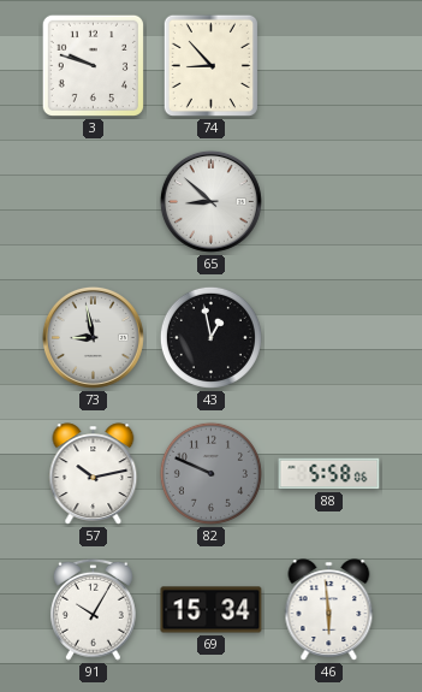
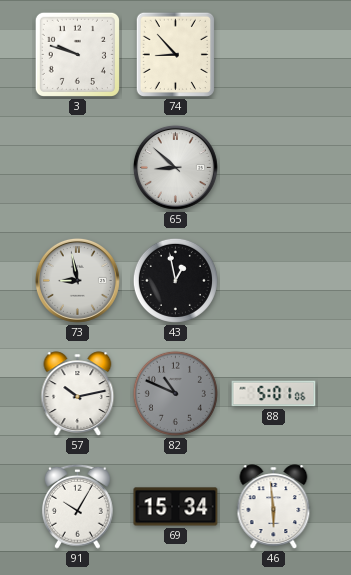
82: 9:49 -> 10:49 (175, 393)
88: 5:58 -> 5:01 (274, 394)
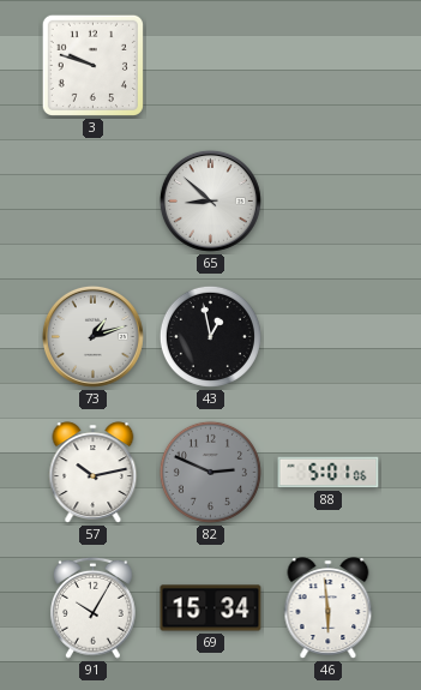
74: 8:53 -> none (175, 54)
73: 8:58 -> 1:12 (92, 336)
82: 10:49 -> 2:49 (210, 472)
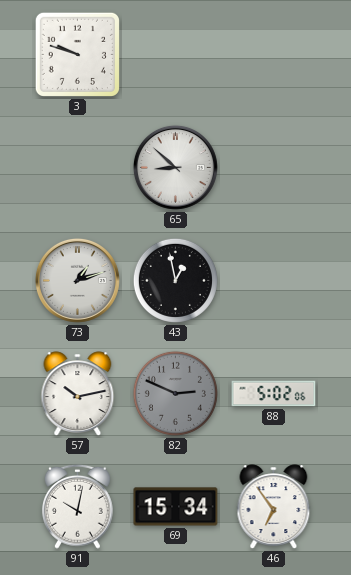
88: 5:01 -> 5:02 (274, 394)
91: 10:05 -> 10:02 (77, 506)
46: 5:59 -> 6:54 (274, 507)
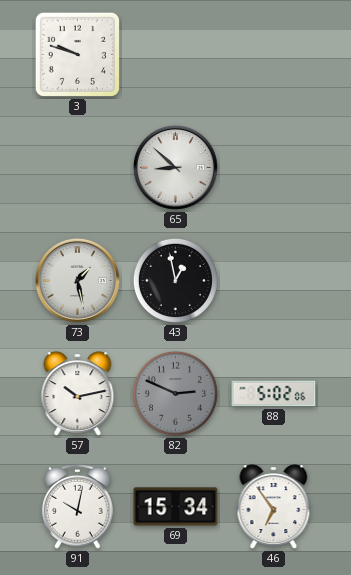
73: 1:12 -> 1:28 (77, 280)
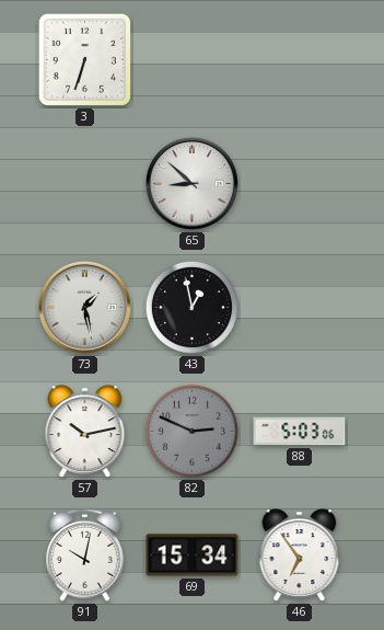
3: 9:48 -> 6:33 (84, 59)
88: 5:02 -> 5:03 (300, 432)
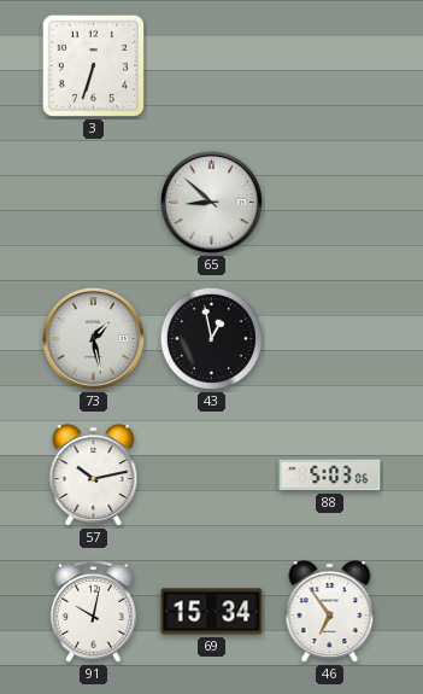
82: 2:49 -> none (191, 431)
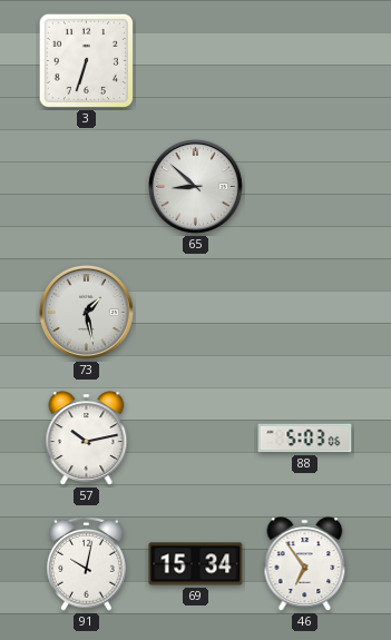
43: 12:58 -> none (211, 338)
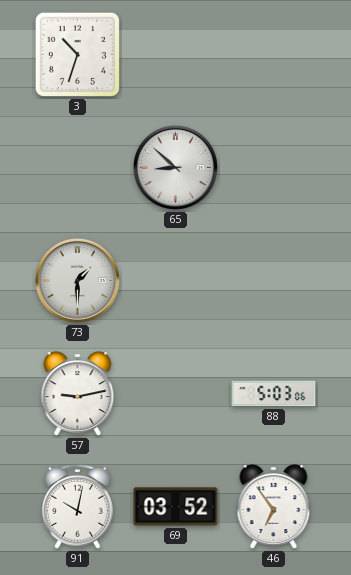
3: 6:33 -> 10:33 (77, 54)
73: 1:28 -> 1:30 (77, 280)
57: 10:13 -> 9:13 (78, 394)
69: 15:34 -> 03:52 (176, 507)
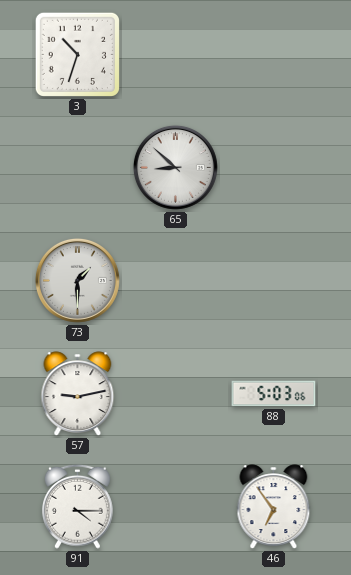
91: 10:02 -> 4:15 (77, 506)
69: 03:52 -> none (176, 507)
